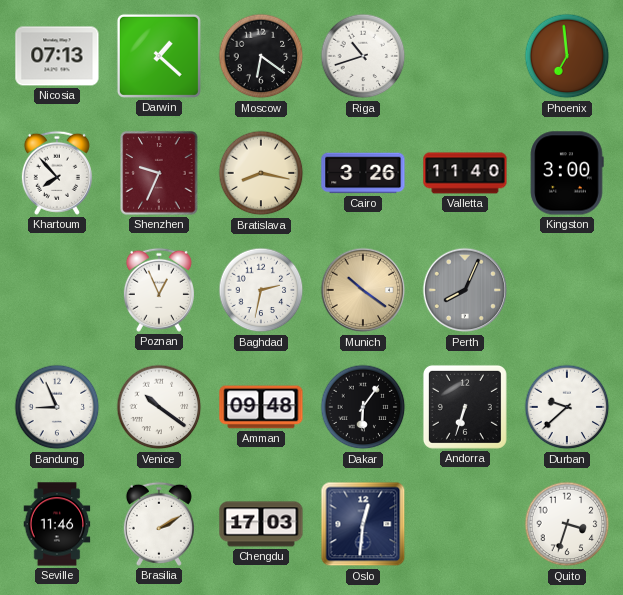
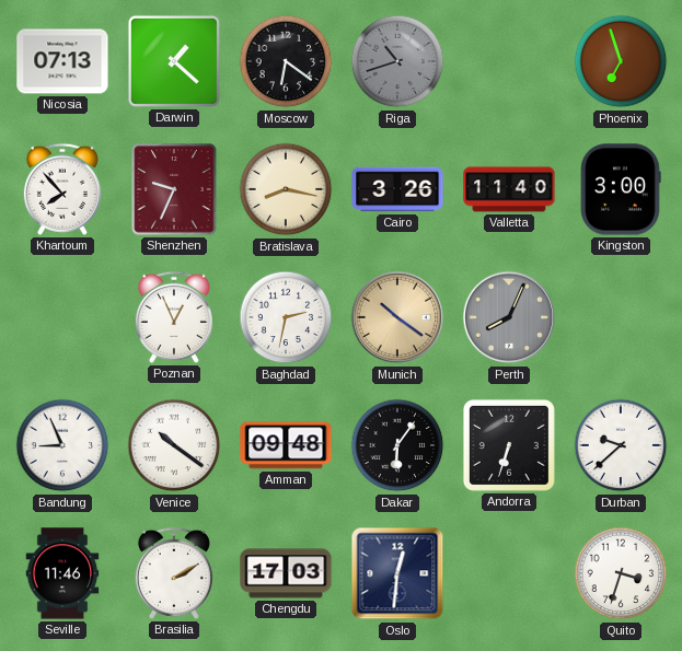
Riga dial: white -> grey (397, 61)
Phoenix: 6:59 -> 6:57 (621, 61)
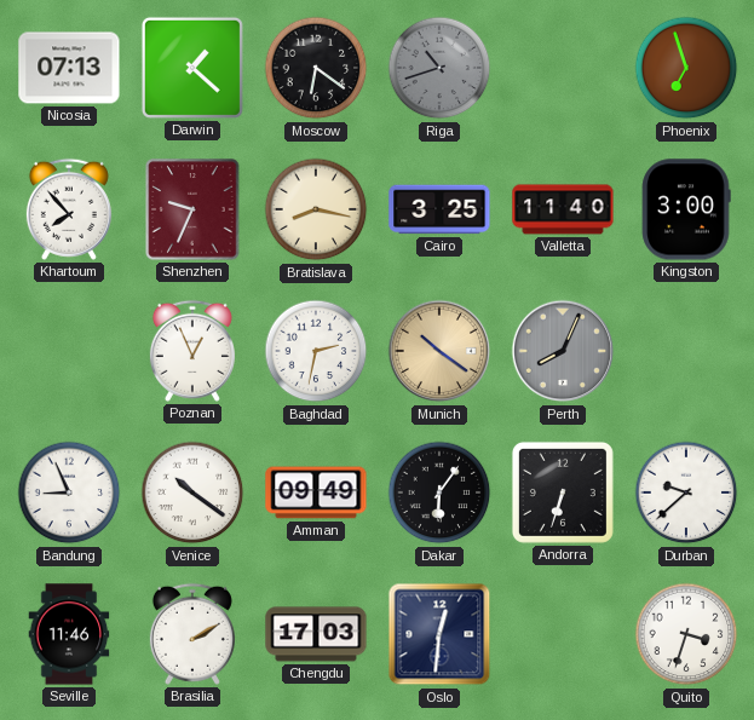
Cairo: 3:26 -> 3:25 (439, 209)
Amman: 09:48 -> 09:49 (316, 493)
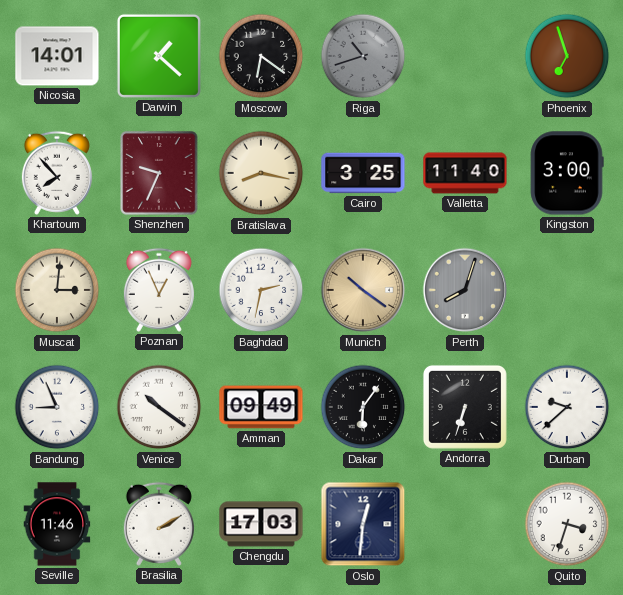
Nicosia: 07:13 -> 14:01 (57, 56)
Muscat: none -> 3:01 (57, 290)
Perth: 8:04 -> 8:03 (465, 290)
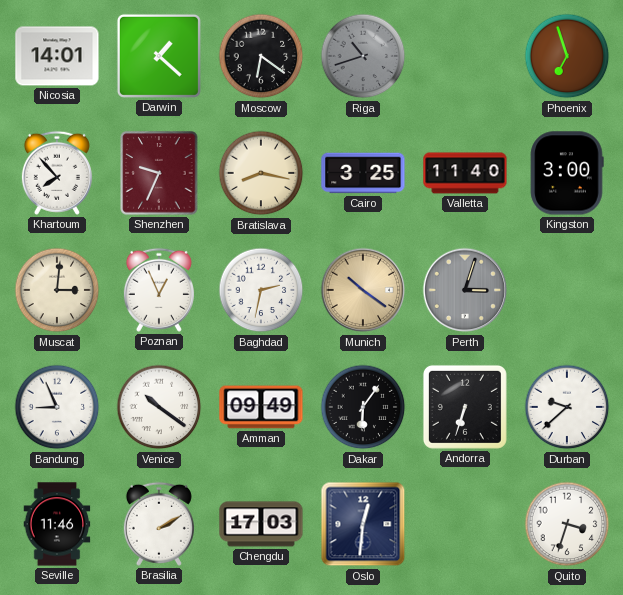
Perth: 8:03 -> 3:03 (465, 290)
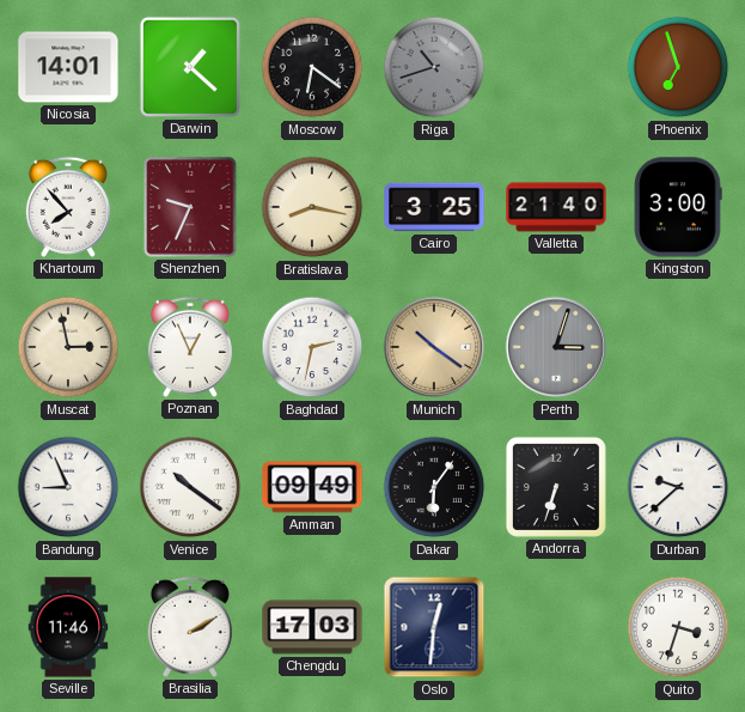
Valletta: 11:40 -> 21:40 (556, 207)
Muscat: 3:01 -> 2:58 (68, 347)
